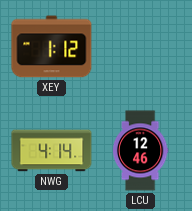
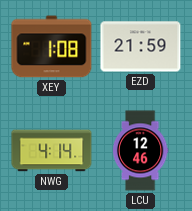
XEY: 1:12 -> 1:08 (52, 47)
EZD: none -> 21:59 (141, 47)
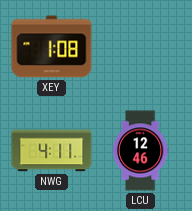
EZD: 21:59 -> none (141, 47)
NWG: 4:14 -> 4:11 (52, 151)
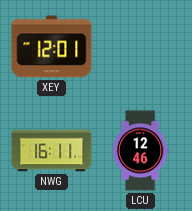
XEY: 1:08 -> 12:01 (52, 47)
NWG: 4:11 -> 16:11 (52, 151)
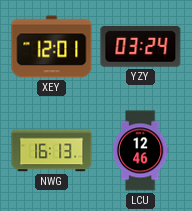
YZY: none -> 03:24 (141, 47)
NWG: 16:11 -> 16:13 (52, 151)
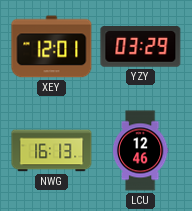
YZY: 03:24 -> 03:29 (141, 47)
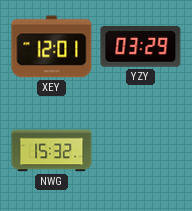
NWG: 16:13 -> 15:32 (52, 151)
LCU: 12:46 -> none (140, 151)
